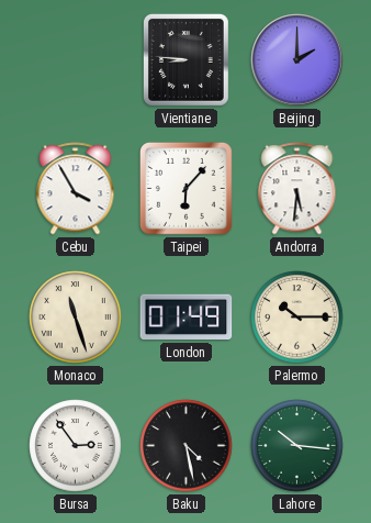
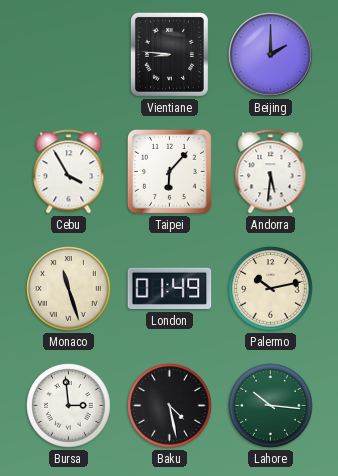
Palermo: 10:15 -> 10:13 (271, 289)
Bursa: 2:54 -> 2:59 (69, 406)
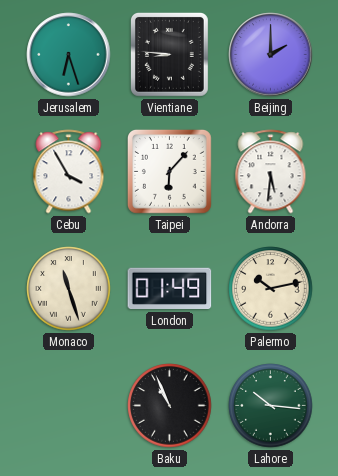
Jerusalem: none -> 6:27 (69, 55)
Bursa: 2:59 -> none (69, 406)
Baku: 4:28 -> 10:56 (170, 406)
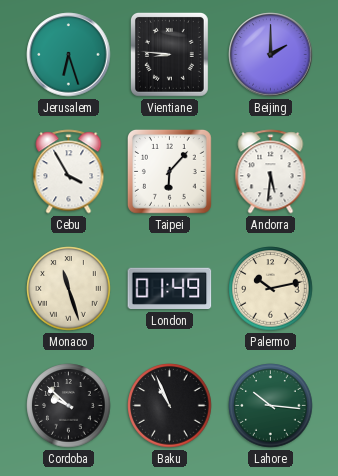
Cordoba: none -> 9:52 (69, 406)
